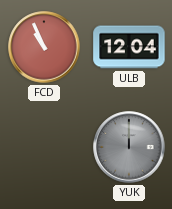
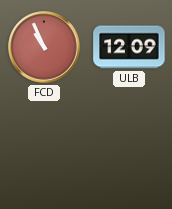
ULB: 12:04 -> 12:09 (129, 47)
YUK: 12:00 -> none (129, 147)
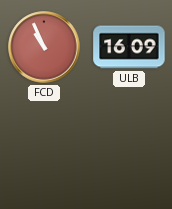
ULB: 12:09 -> 16:09 (129, 47)
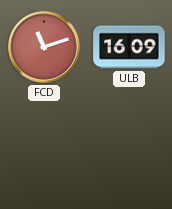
FCD: 10:56 -> 11:12 (44, 47)
